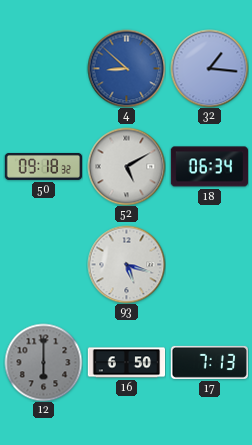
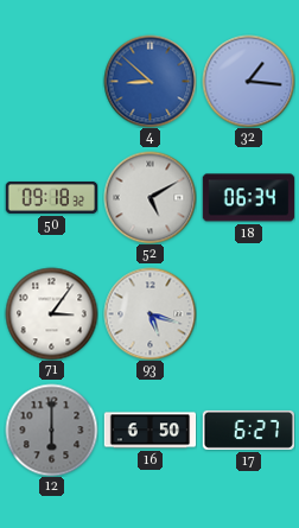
71: none -> 3:06 (51, 313)
17: 7:13 -> 6:27 (248, 430)
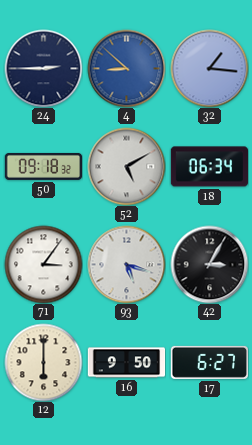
24: none -> 2:45 (43, 68)
42: none -> 3:05 (209, 264)
12 dial: grey -> cream (43, 362)
16: 6:50 -> 9:50 (126, 363)
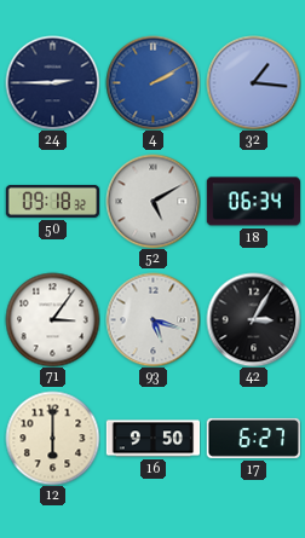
4: 8:52 -> 2:10 (152, 82)
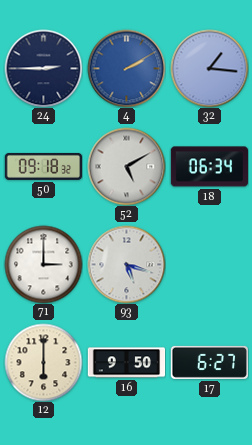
71: 3:06 -> 3:00 (43, 264)
42: 3:05 -> none (253, 319)
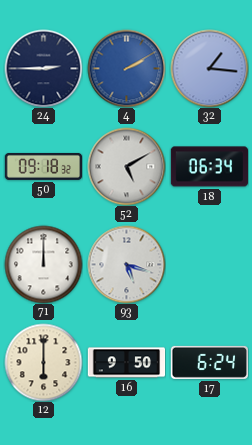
71: 3:00 -> 12:00 (43, 264)
17: 6:27 -> 6:24 (209, 362)
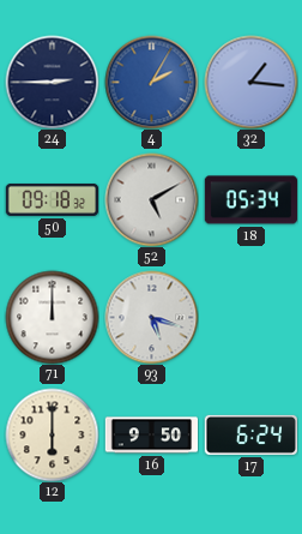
4: 2:10 -> 2:05 (151, 82)
18: 06:34 -> 05:34 (250, 200)
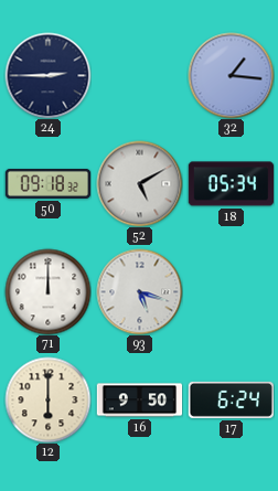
4: 2:05 -> none (151, 82)
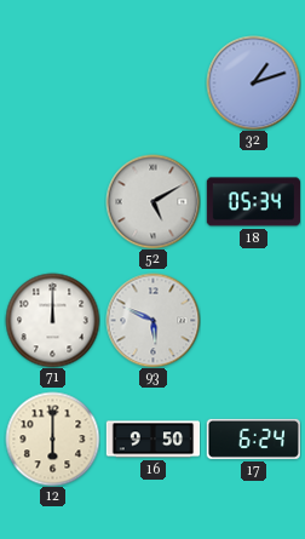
24: 2:45 -> none (47, 75)
32: 1:16 -> 1:12 (253, 82)
50: 09:18 -> none (47, 183)
93: 5:18 -> 5:49 (152, 320)
